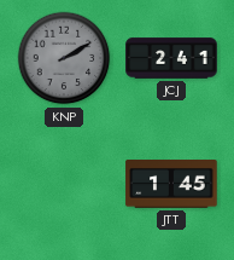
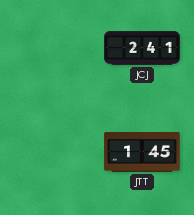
KNP: 2:10 -> none (64, 58)
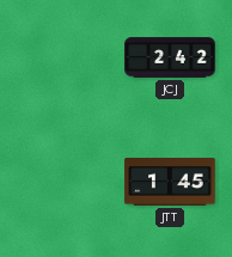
JCJ: 2:41 -> 2:42 (170, 57)
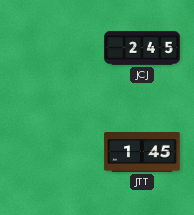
JCJ: 2:42 -> 2:45 (142, 48)
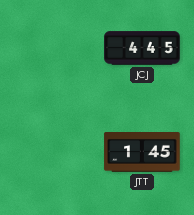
JCJ: 2:45 -> 4:45 (142, 48)
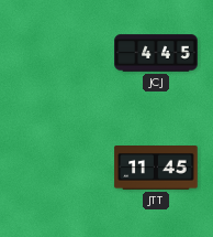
JTT: 1:45 -> 11:45 (156, 169)
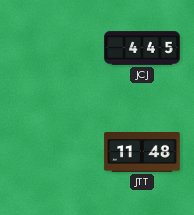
JTT: 11:45 -> 11:48 (142, 153)
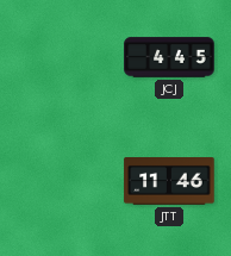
JTT: 11:48 -> 11:46 (169, 182)
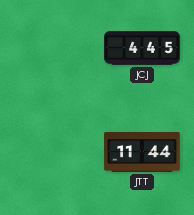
JTT: 11:46 -> 11:44 (142, 153)
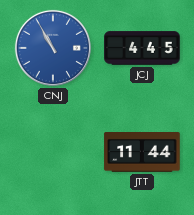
CNJ: none -> 10:55 (53, 48)
